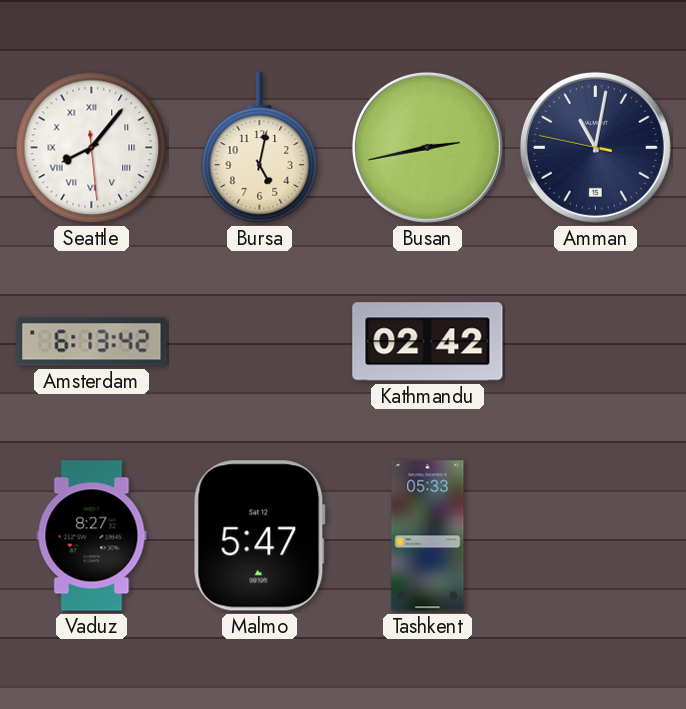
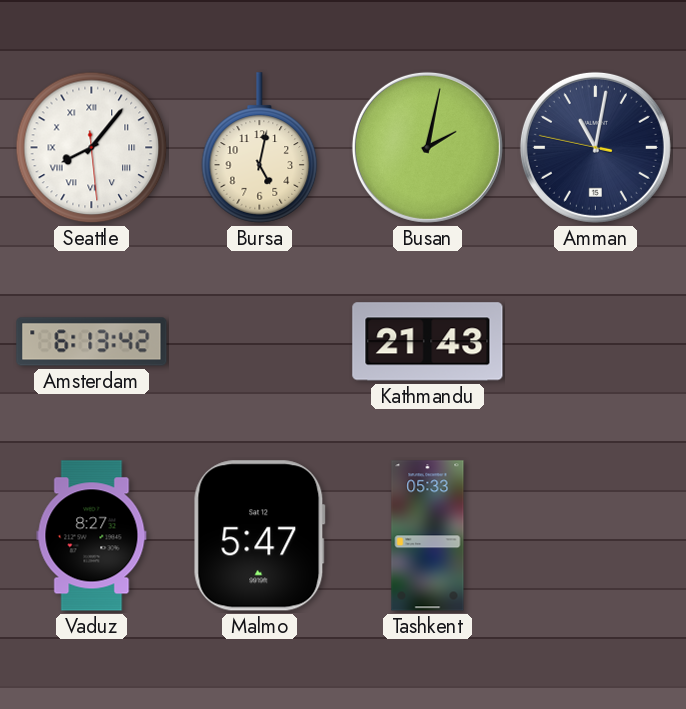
Busan: 2:43 -> 2:02 (427, 147)
Kathmandu: 02:42 -> 21:43 (428, 342)
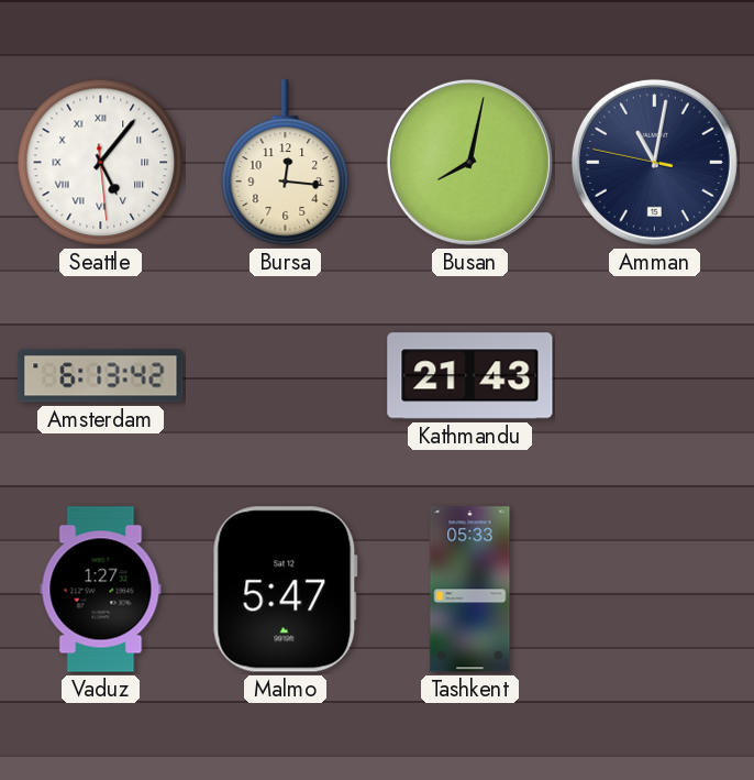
Seattle: 8:06 -> 5:06 (101, 163)
Bursa: 5:02 -> 12:16 (286, 163)
Busan: 2:02 -> 8:02 (469, 162)
Vaduz: 8:27 -> 1:27 (101, 590)
